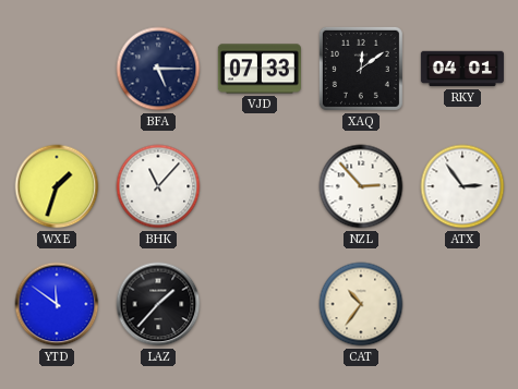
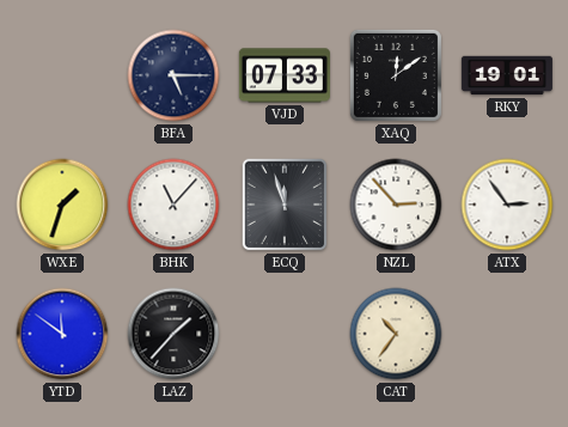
RKY: 04:01 -> 19:01 (507, 75)
ECQ: none -> 11:57 (285, 205)
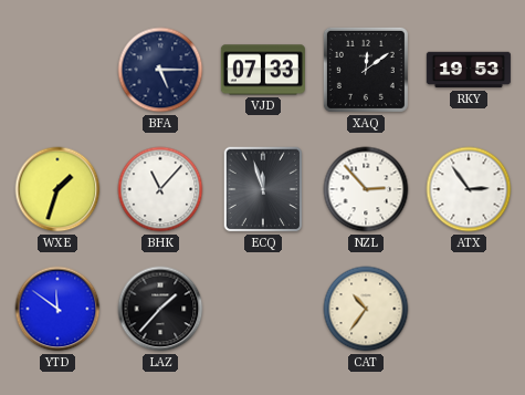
RKY: 19:01 -> 19:53 (469, 70)
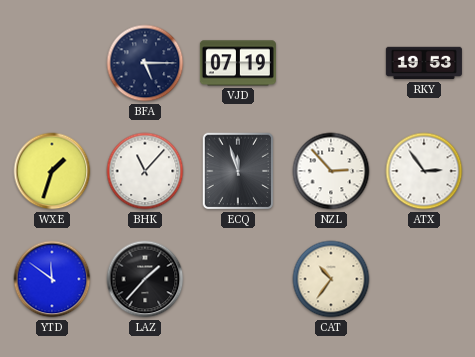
VJD: 07:33 -> 07:19 (238, 63)
XAQ: 12:09 -> none (366, 70)
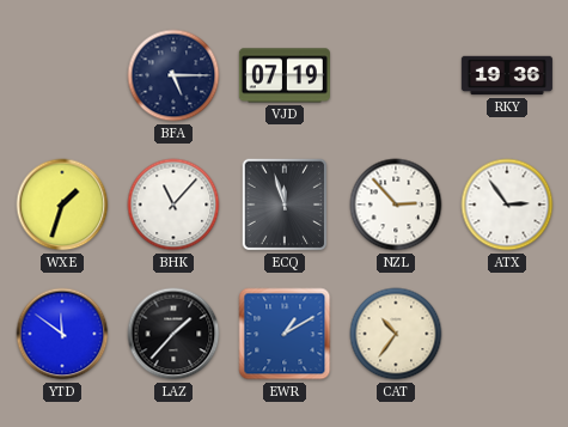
RKY: 19:53 -> 19:36 (507, 75)
EWR: none -> 1:10 (285, 334)
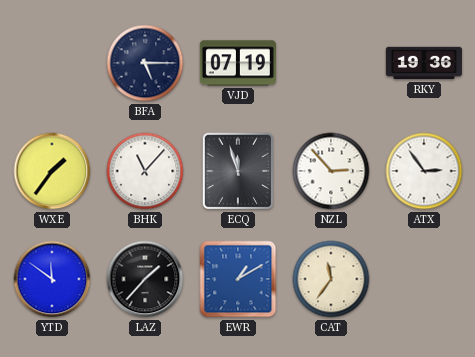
WXE: 1:33 -> 1:36 (52, 171)
CAT: 10:36 -> 11:36 (331, 279)
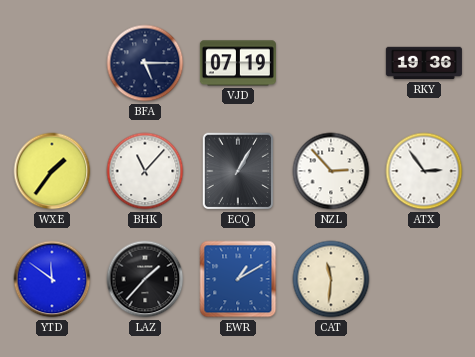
ECQ: 11:57 -> 1:05 (238, 171)
CAT: 11:36 -> 11:31 (331, 279)
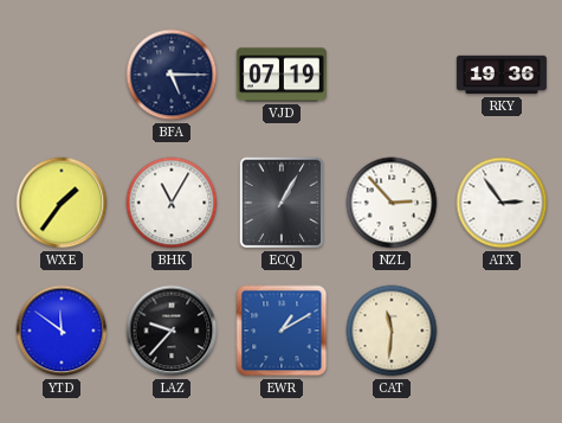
BHK: 11:07 -> 11:05 (172, 203)
LAZ: 1:37 -> 9:37 (172, 331)
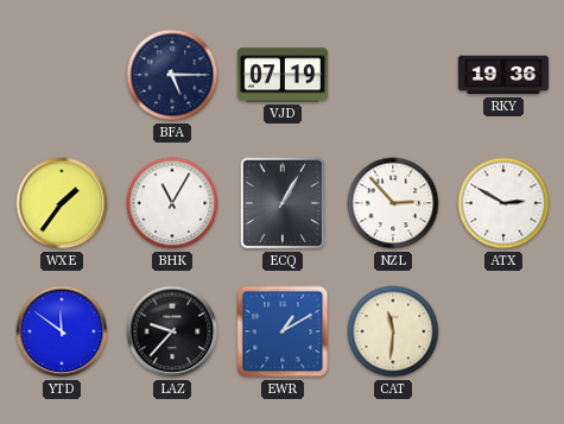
ATX: 2:54 -> 2:50 (503, 203)
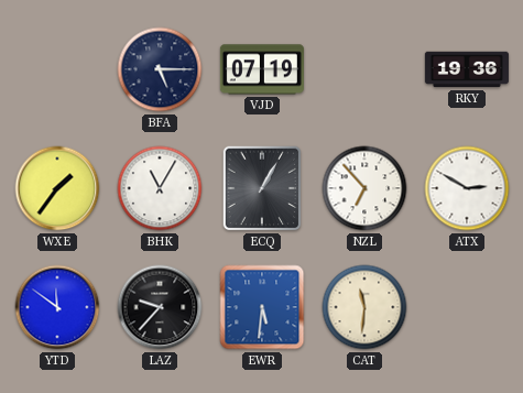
NZL: 2:53 -> 6:53 (364, 188)
EWR: 1:10 -> 5:31 (262, 307)
